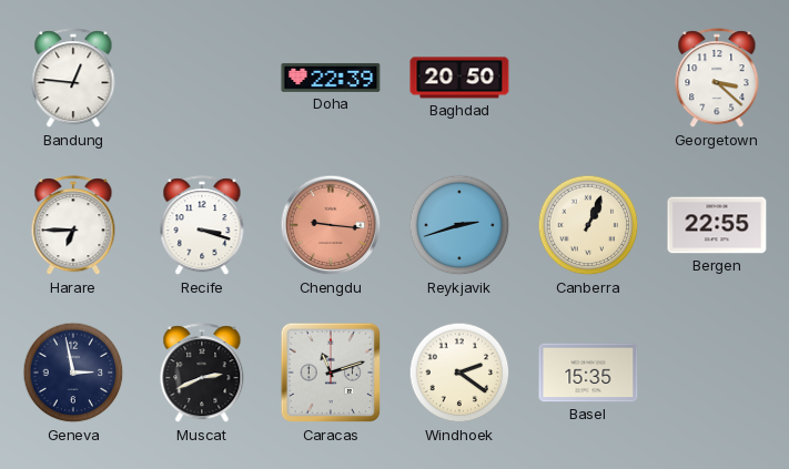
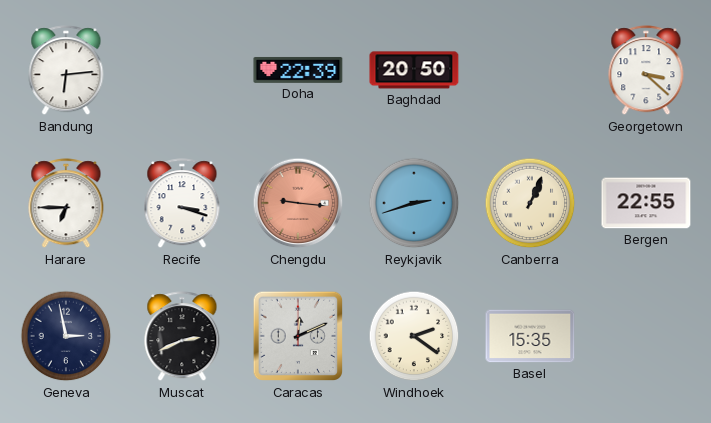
Bandung: 12:46 -> 6:14 (66, 71)
Caracas: 11:12 -> 12:11 (298, 336)
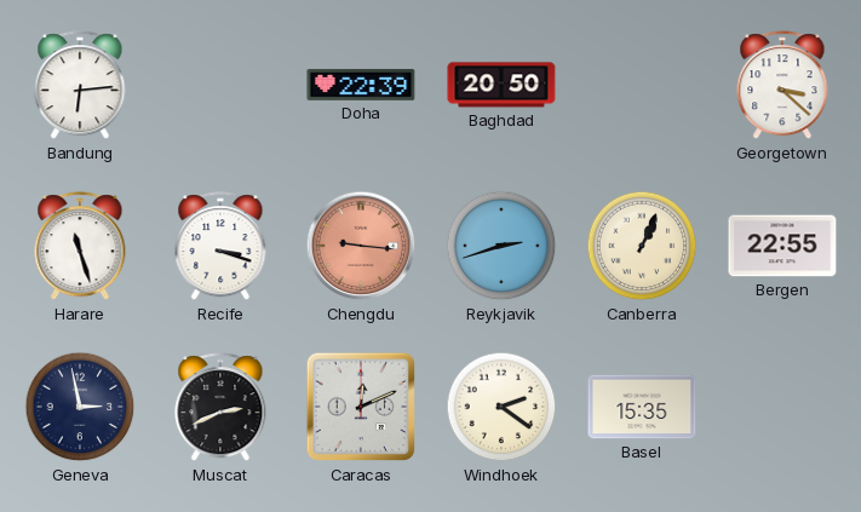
Harare: 6:45 -> 11:27 (80, 247)
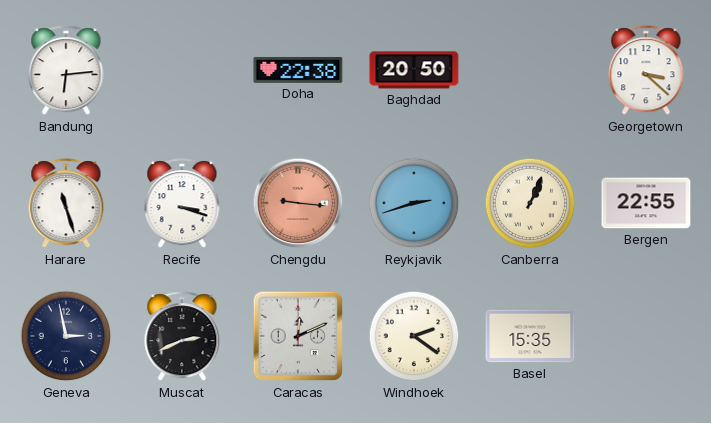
Doha: 22:39 -> 22:38 (298, 70)
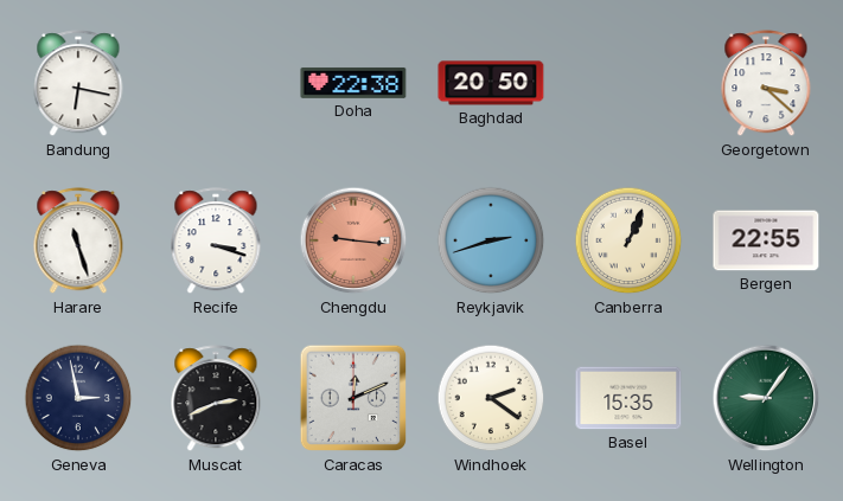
Bandung: 6:14 -> 6:17 (78, 84)
Wellington: none -> 9:06 (766, 398)
